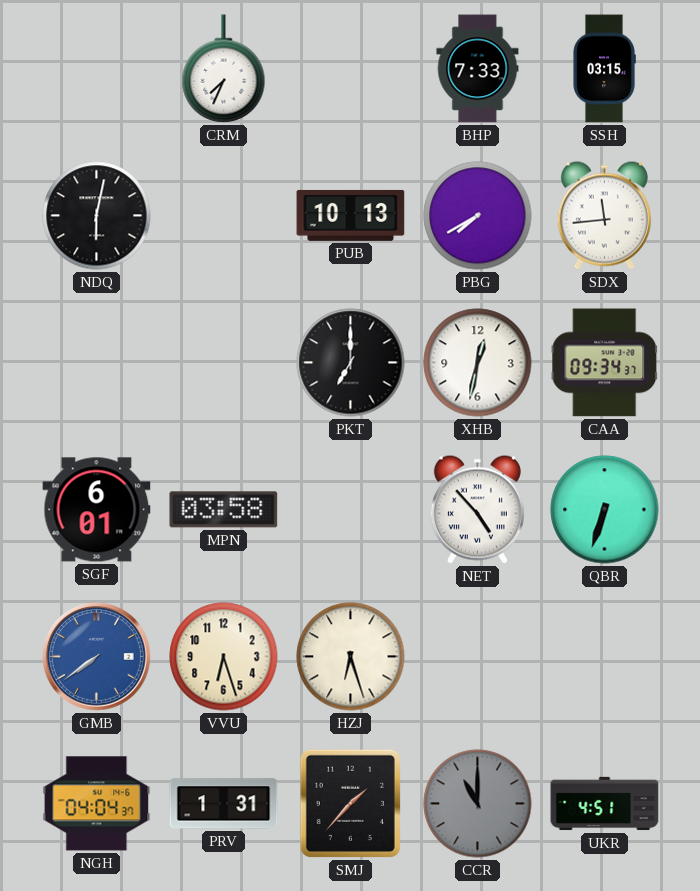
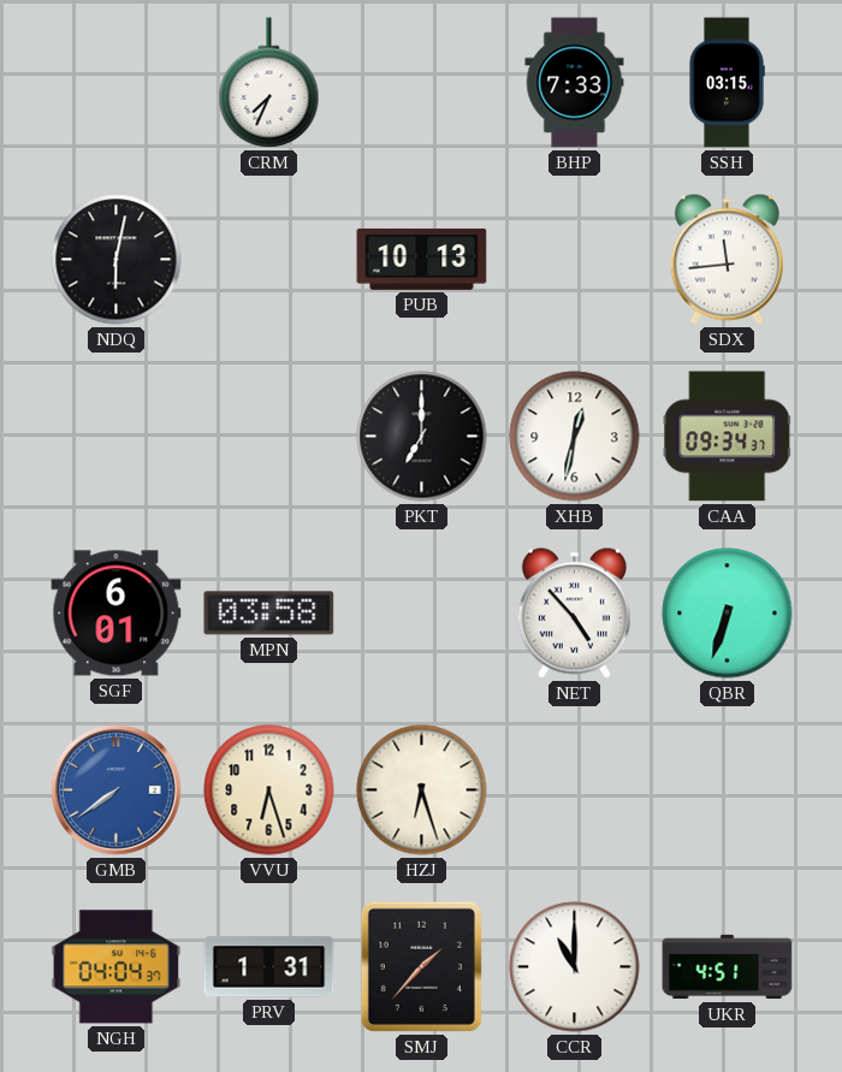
PBG: 7:40 -> none (478, 216)
CCR dial: grey -> white (575, 967)
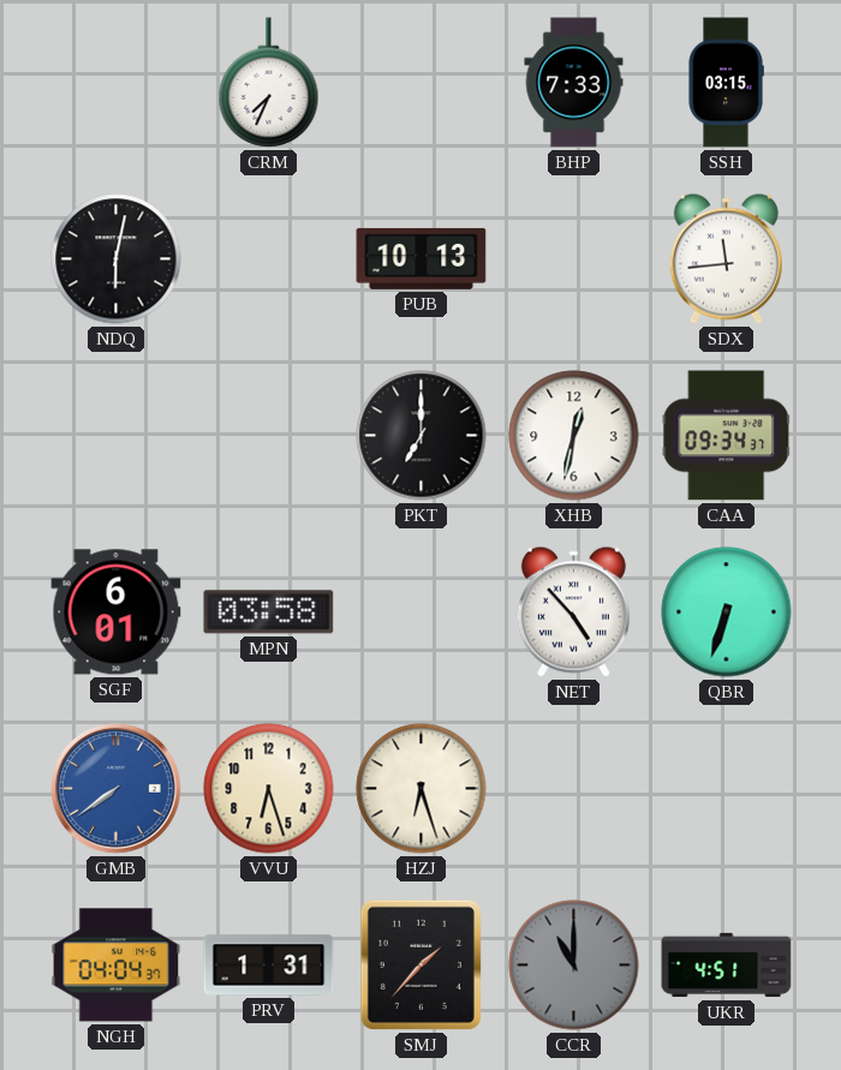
CCR dial: white -> grey (574, 966)
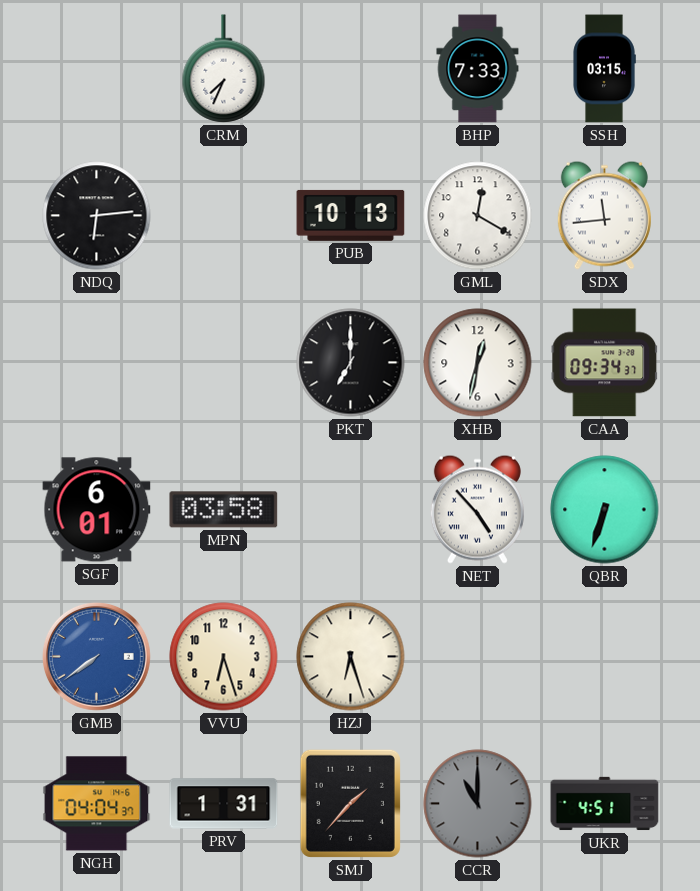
NDQ: 6:02 -> 6:14 (97, 216)
GML: none -> 12:20 (478, 216)
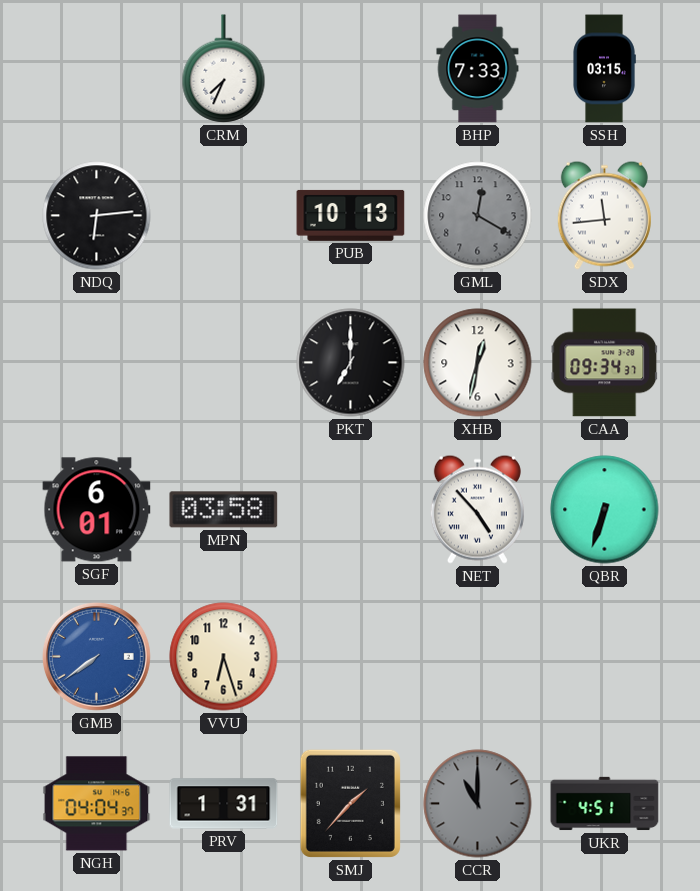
GML dial: white -> grey (478, 216)
HZJ: 6:27 -> none (351, 657)
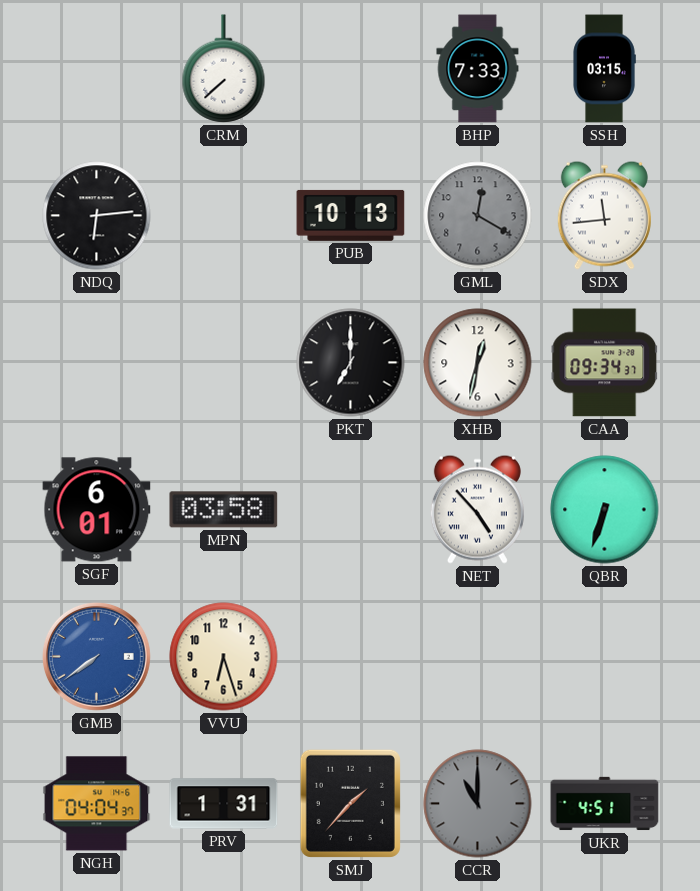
CRM: 7:34 -> 7:38 (224, 69)
